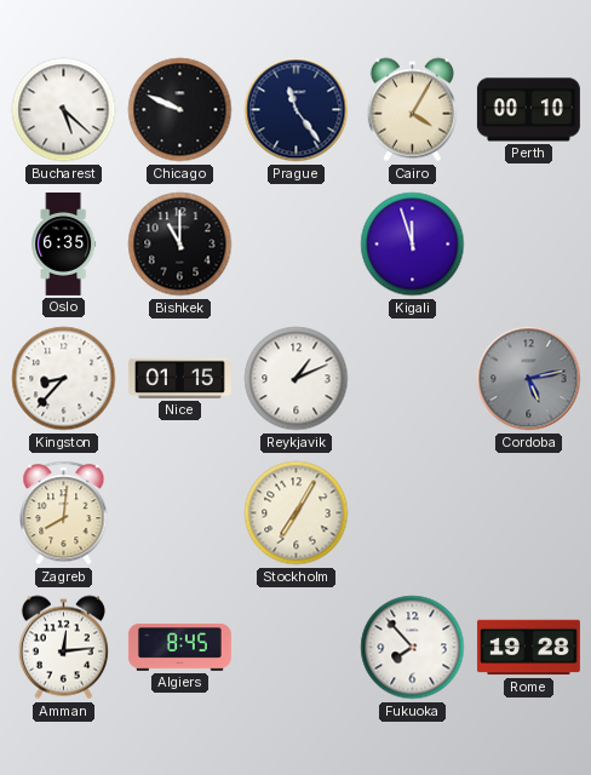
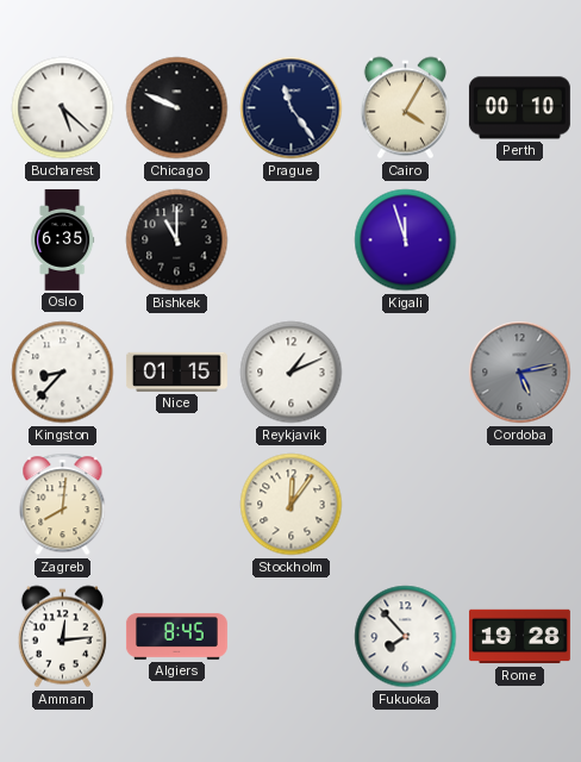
Stockholm: 7:05 -> 12:06 (292, 505)
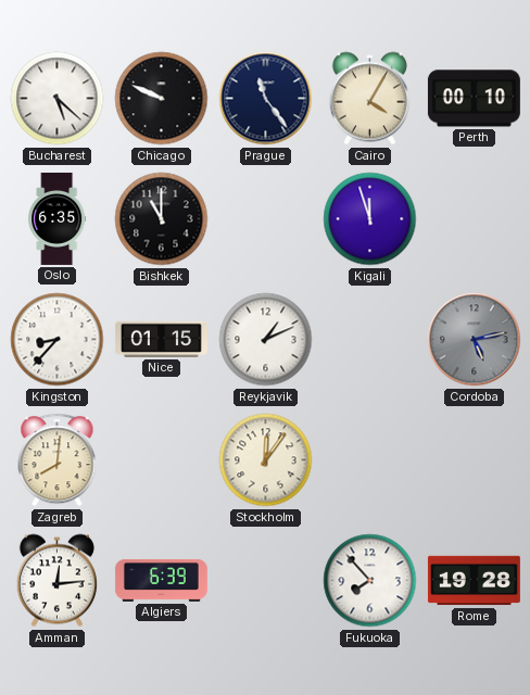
Algiers: 8:45 -> 6:39 (161, 580)
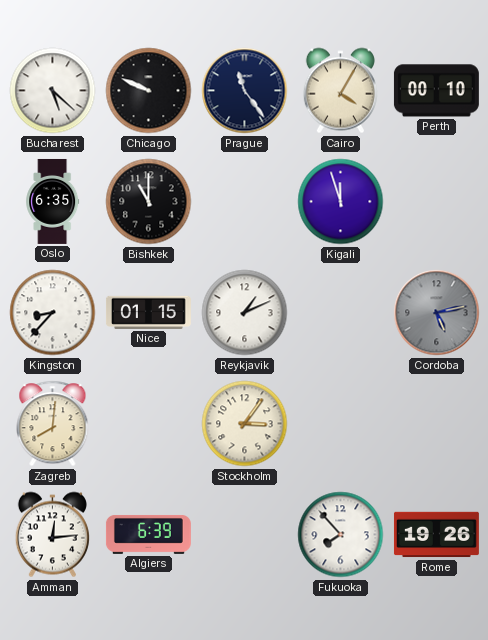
Stockholm: 12:06 -> 3:06 (245, 424)
Rome: 19:28 -> 19:26 (436, 535)
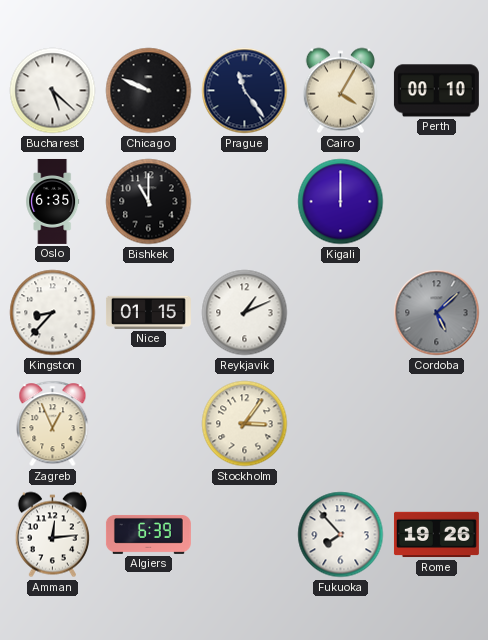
Kigali: 11:57 -> 12:00 (341, 202)
Cordoba: 5:13 -> 5:08 (437, 313)
Zagreb: 8:01 -> 12:56 (53, 424)
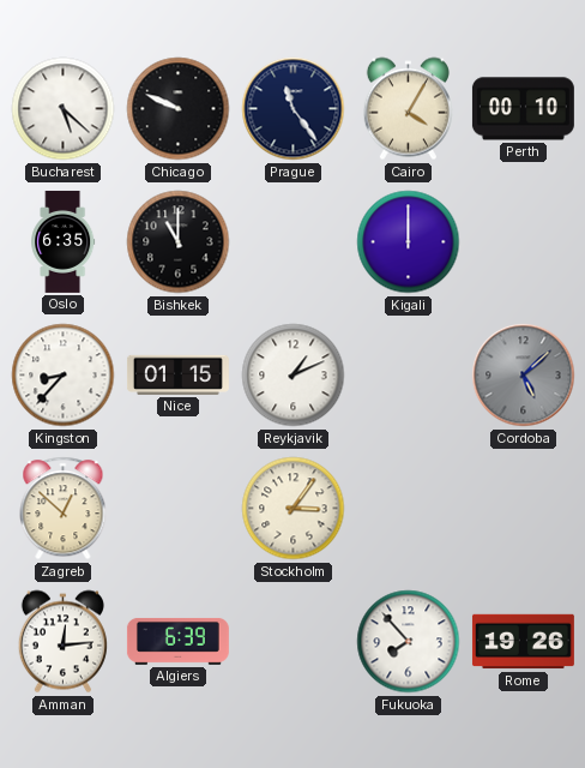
Zagreb: 12:56 -> 12:52 (64, 509)
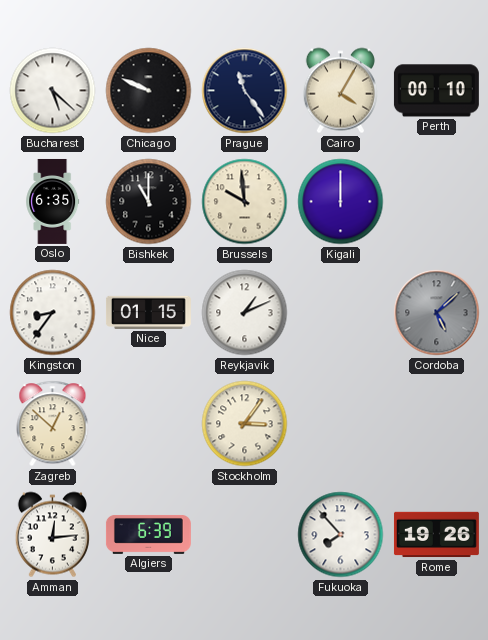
Brussels: none -> 9:59 (245, 202)
Kingston: 8:37 -> 8:36 (53, 313)
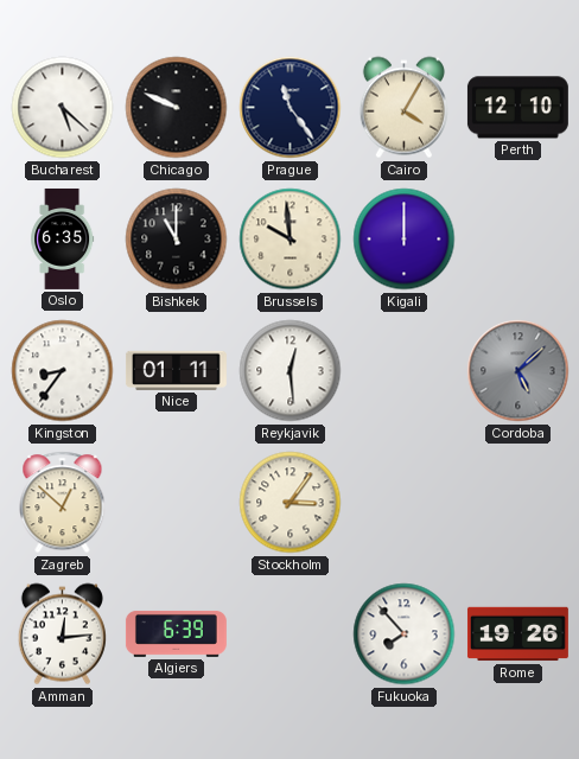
Perth: 00:10 -> 12:10 (517, 108)
Nice: 01:15 -> 01:11 (176, 370)
Reykjavik: 1:11 -> 12:29 (291, 371)
